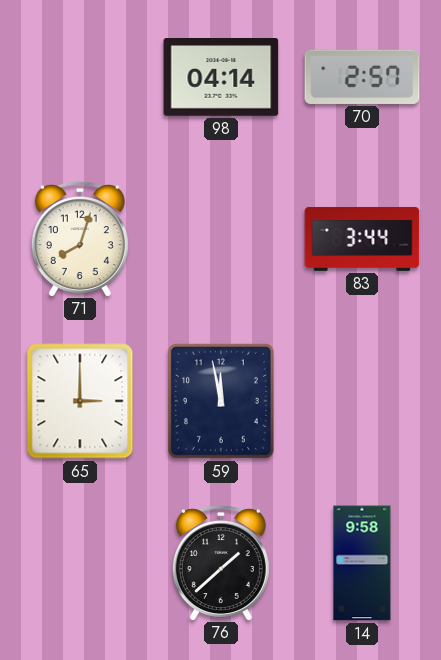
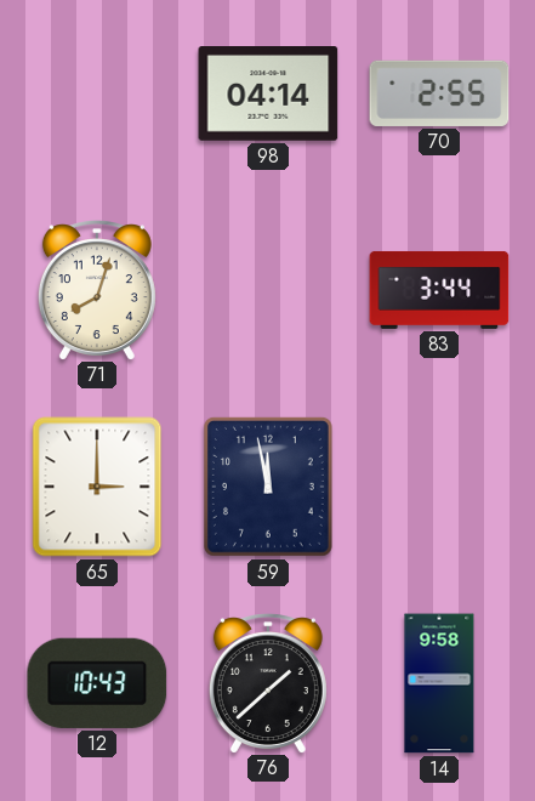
70: 2:57 -> 2:55 (439, 93)
12: none -> 10:43 (97, 683)
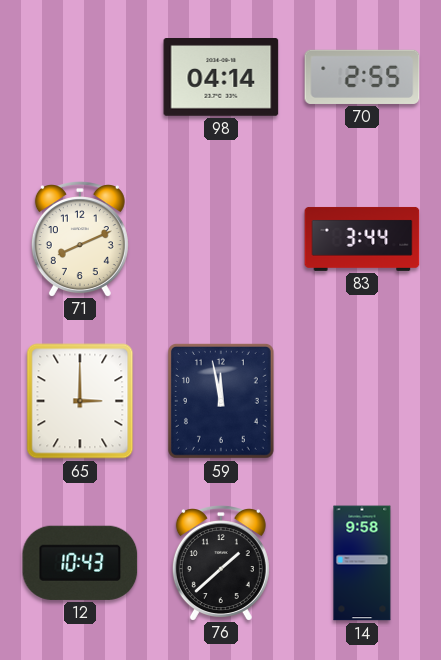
71: 8:03 -> 8:11 (80, 239)
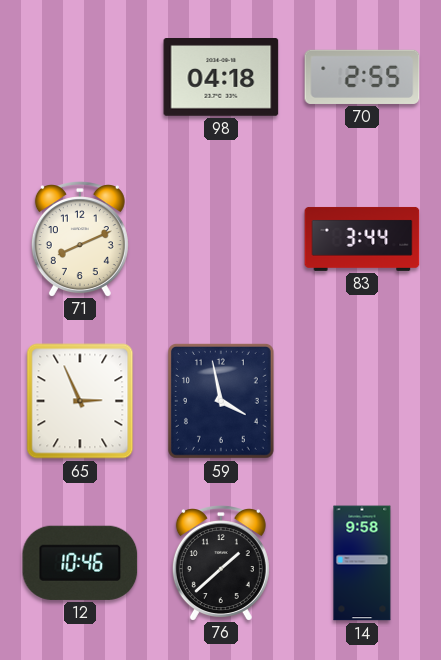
98: 04:14 -> 04:18 (221, 78)
65: 3:00 -> 2:56 (80, 401)
59: 11:58 -> 3:58 (221, 401)
12: 10:43 -> 10:46 (80, 563)
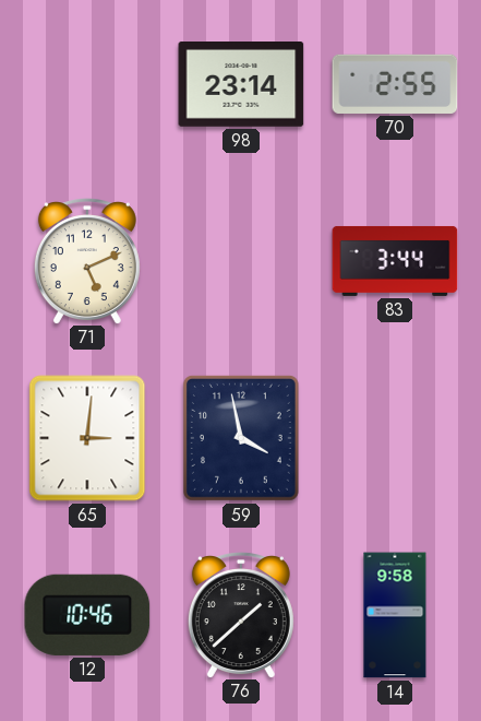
98: 04:18 -> 23:14 (241, 85)
71: 8:11 -> 5:11 (87, 261)
65: 2:56 -> 3:01 (87, 438)
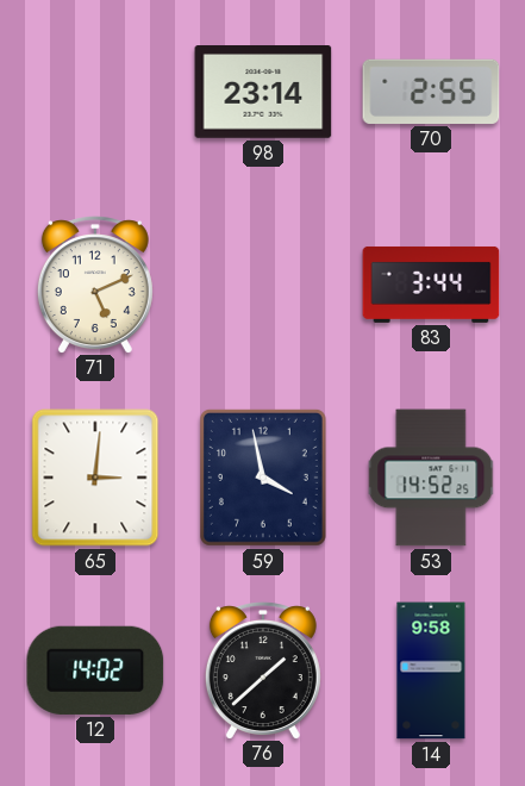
53: none -> 14:52 (432, 478)
12: 10:46 -> 14:02 (95, 670)
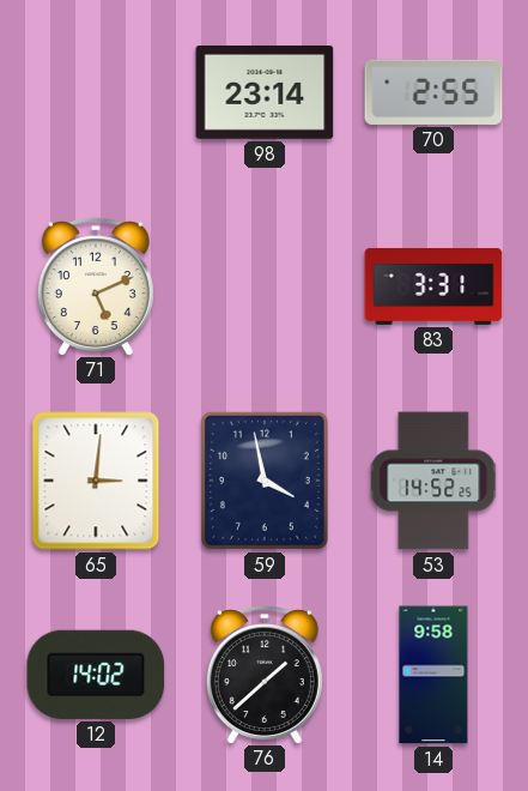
83: 3:44 -> 3:31 (433, 286)
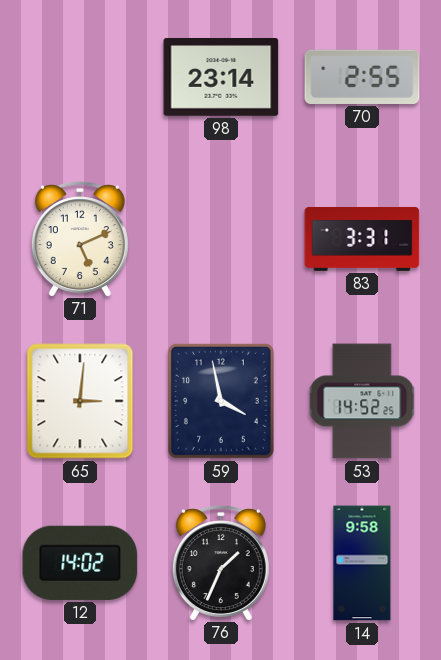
76: 1:38 -> 1:34 (221, 563)
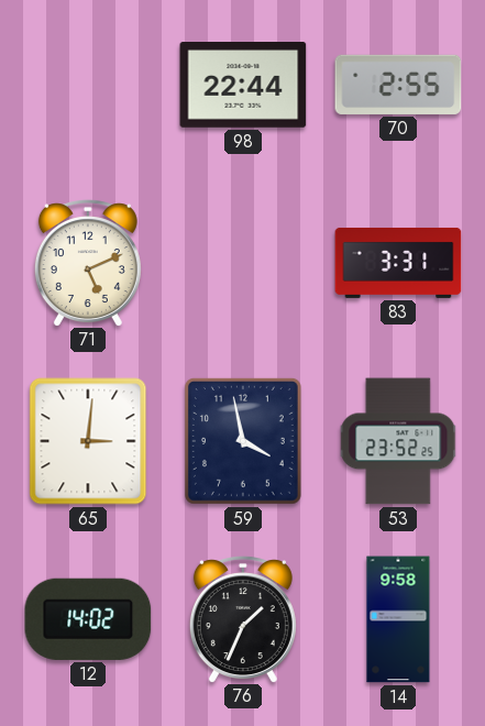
98: 23:14 -> 22:44 (243, 86)
53: 14:52 -> 23:52 (399, 441)
